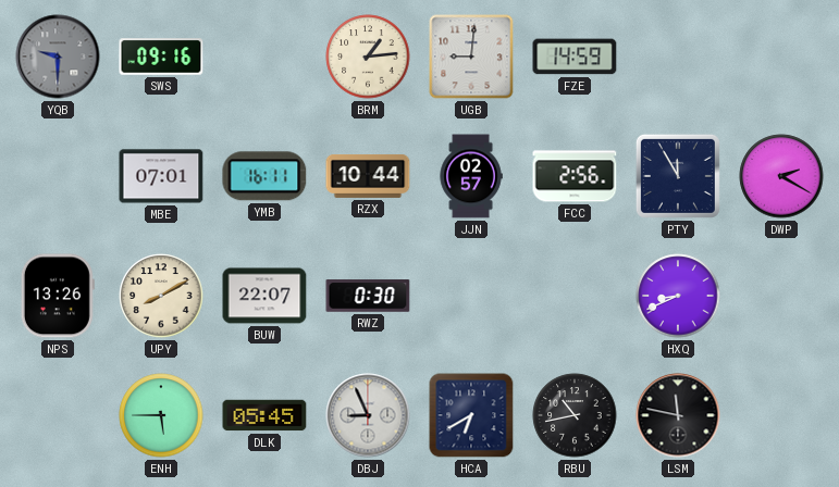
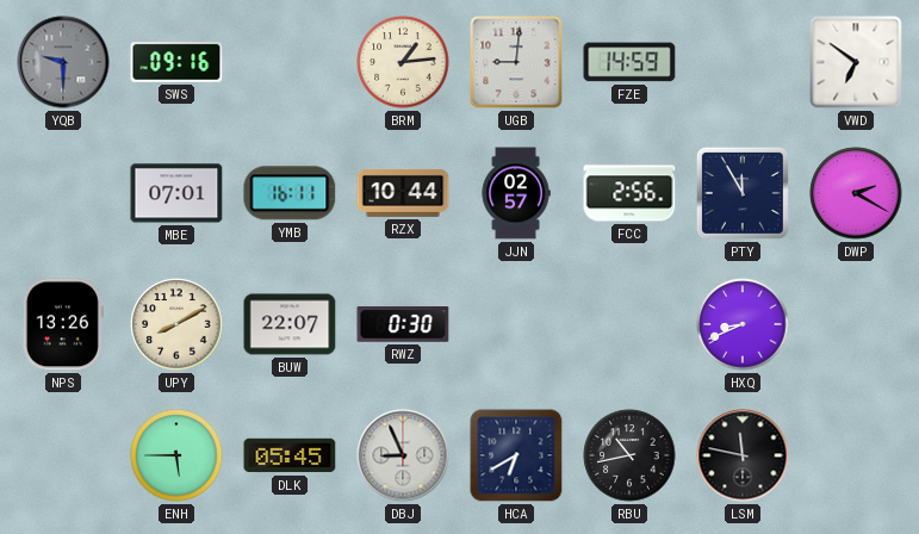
VWD: none -> 6:51 (856, 62)
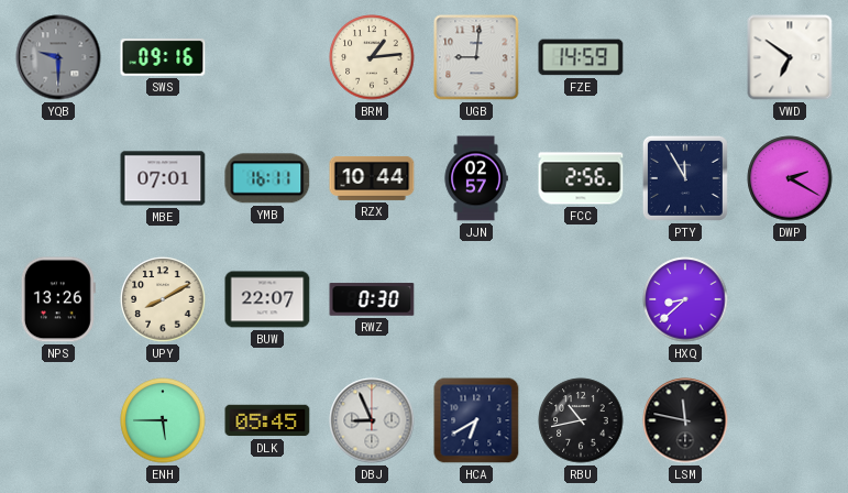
HXQ: 8:41 -> 8:38 (685, 299)
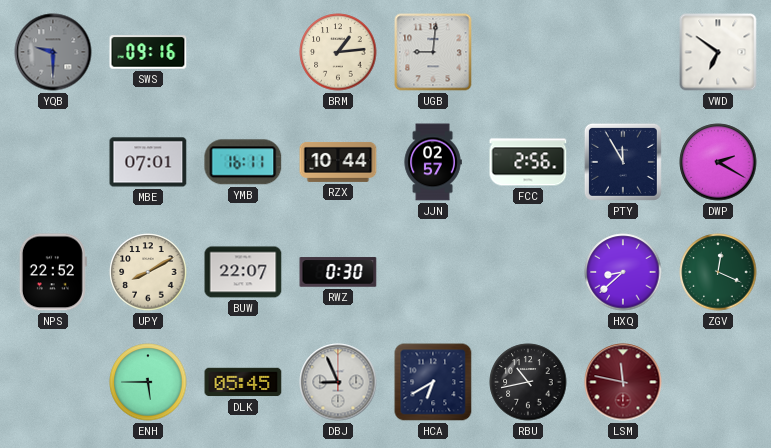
FZE: 14:59 -> none (581, 57)
NPS: 13:26 -> 22:52 (53, 272)
ZGV: none -> 12:19 (718, 272)
LSM dial: black -> burgundy (623, 382)
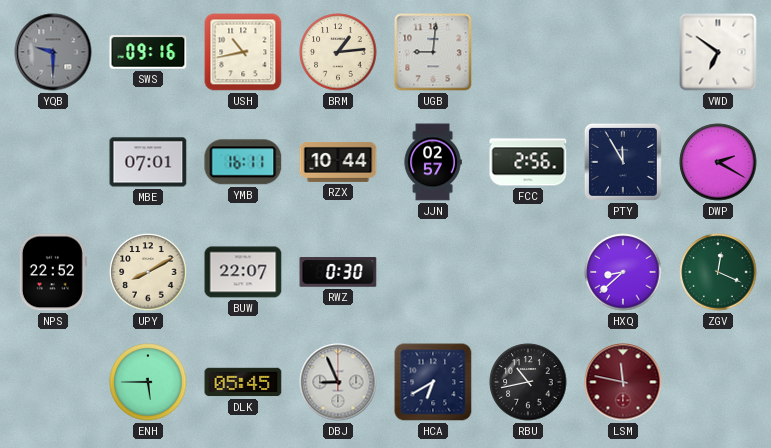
USH: none -> 10:43 (243, 52)
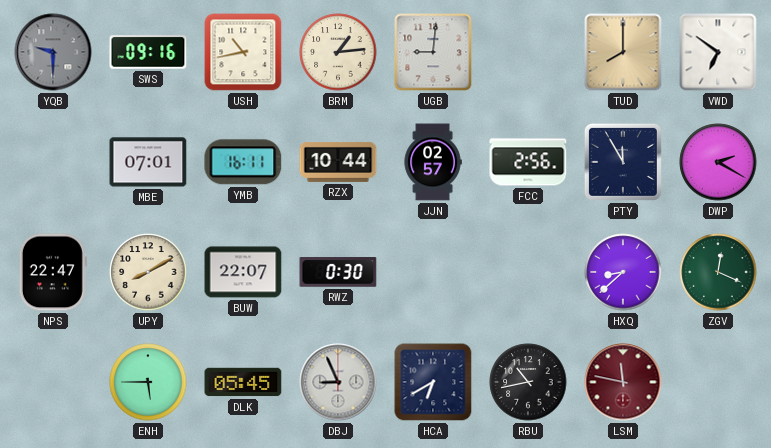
TUD: none -> 8:00 (623, 52)
NPS: 22:52 -> 22:47 (53, 272)
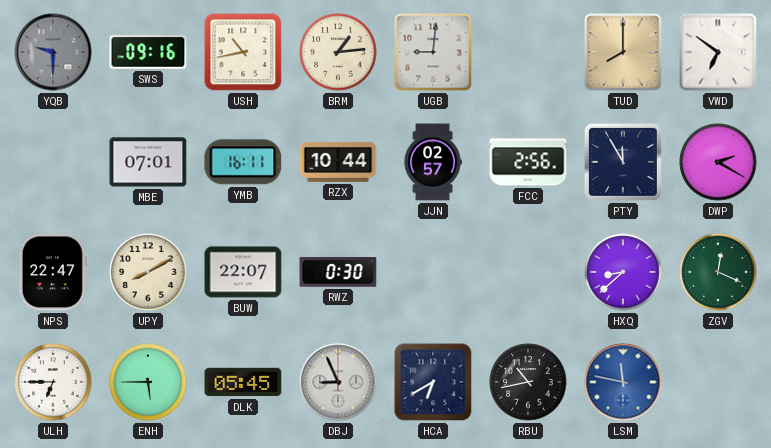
ULH: none -> 6:45 (53, 382)
LSM dial: burgundy -> blue (623, 382)
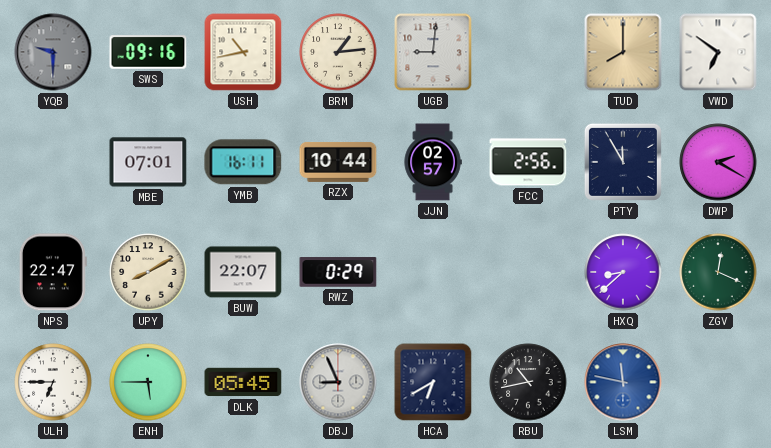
RWZ: 0:30 -> 0:29 (338, 272)
